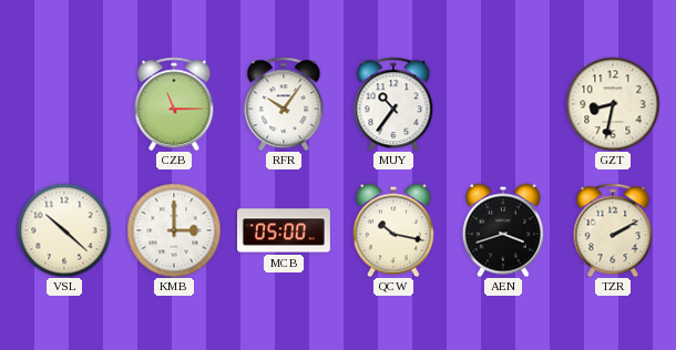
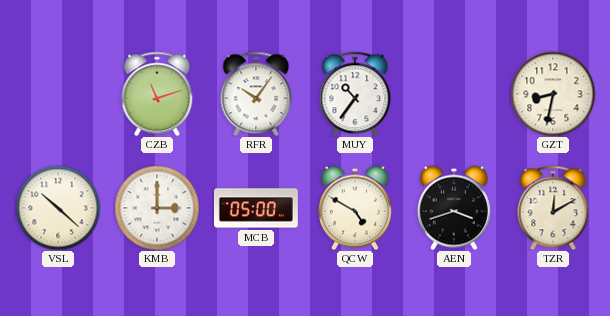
CZB: 11:15 -> 11:12 (157, 94)
QCW: 10:17 -> 4:50 (355, 208)
TZR: 2:10 -> 12:10 (553, 208)
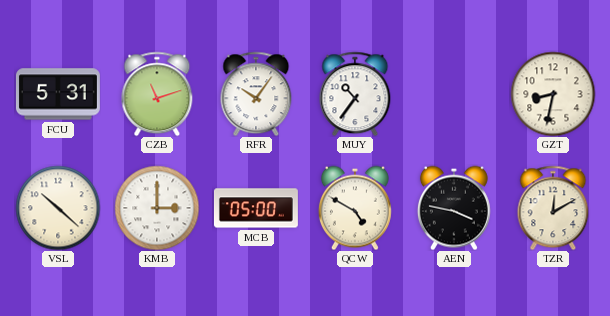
FCU: none -> 5:31 (58, 94)
AEN: 3:42 -> 3:47 (454, 208)
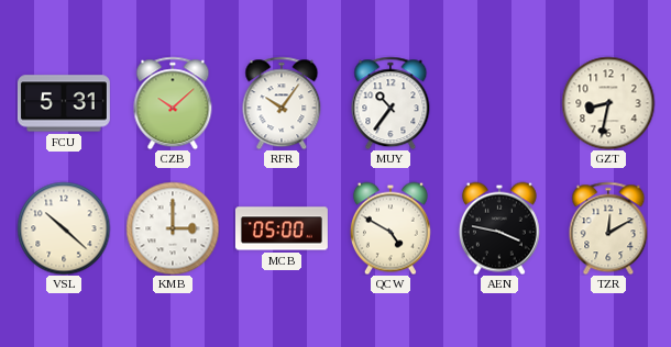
CZB: 11:12 -> 10:08 (173, 103)
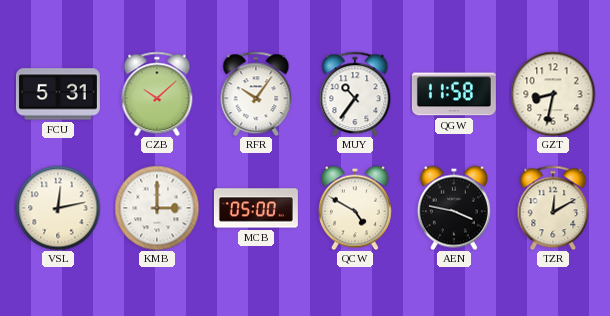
QGW: none -> 11:58 (454, 94)
VSL: 10:22 -> 12:13 (58, 208)
